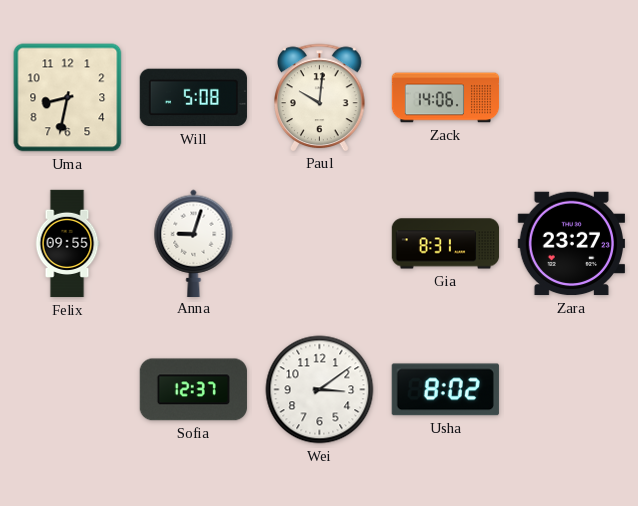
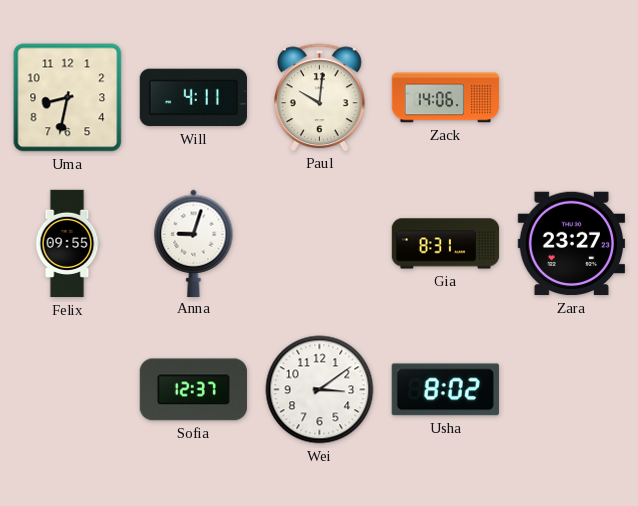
Will: 5:08 -> 4:11 (193, 98)
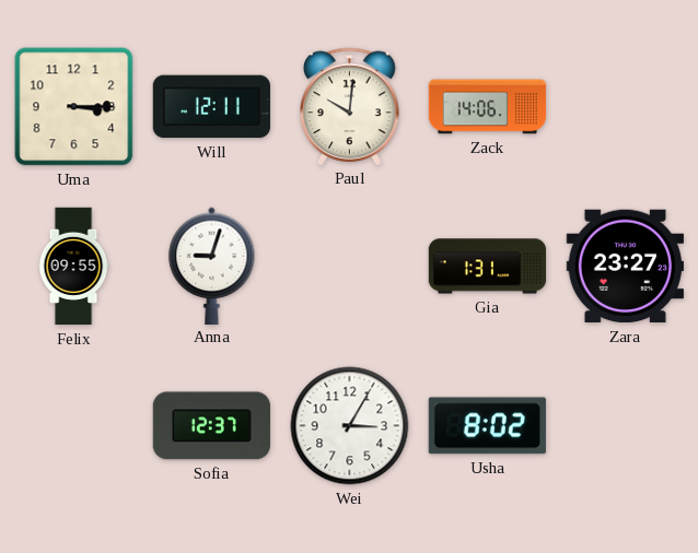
Uma: 8:32 -> 3:15 (74, 107)
Will: 4:11 -> 12:11 (211, 107)
Gia: 8:31 -> 1:31 (488, 267)
Wei: 3:09 -> 3:05 (350, 426)
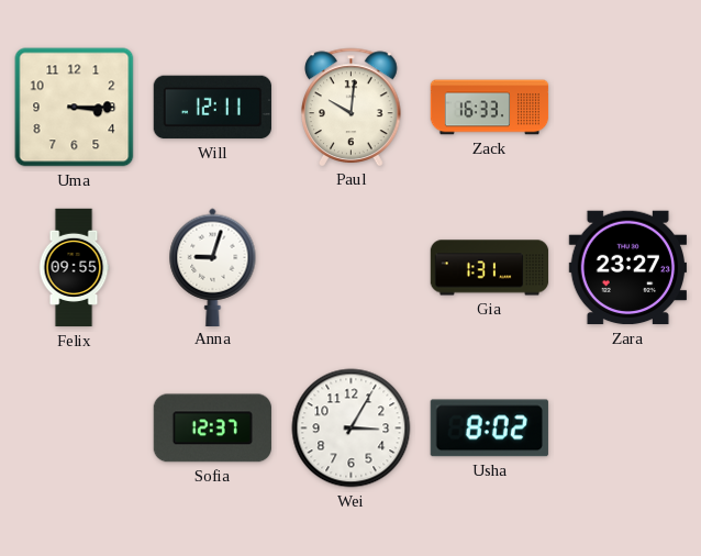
Zack: 14:06 -> 16:33 (490, 108)
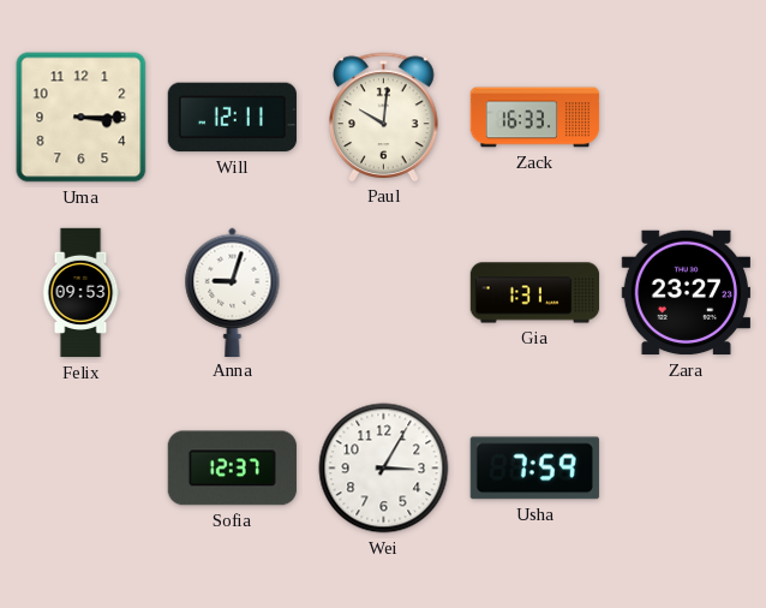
Felix: 09:55 -> 09:53 (80, 293)
Usha: 8:02 -> 7:59 (534, 469)
